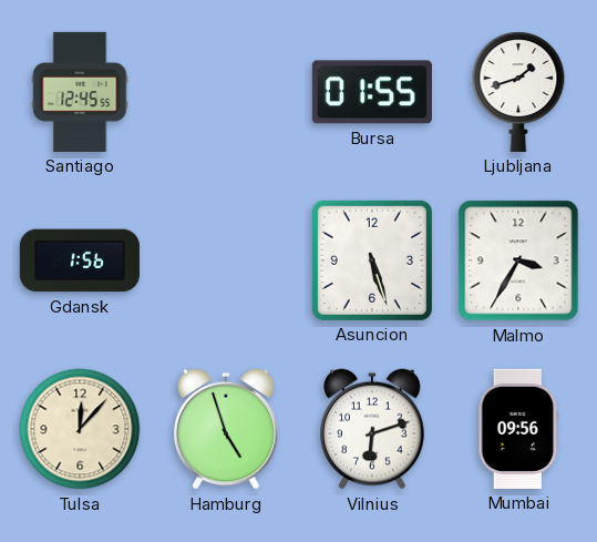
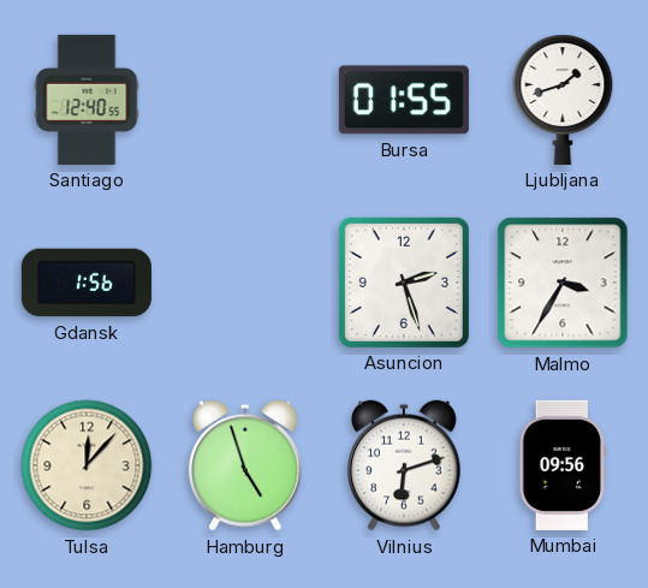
Santiago: 12:45 -> 12:40 (87, 100)
Asuncion: 5:27 -> 2:27 (404, 283)
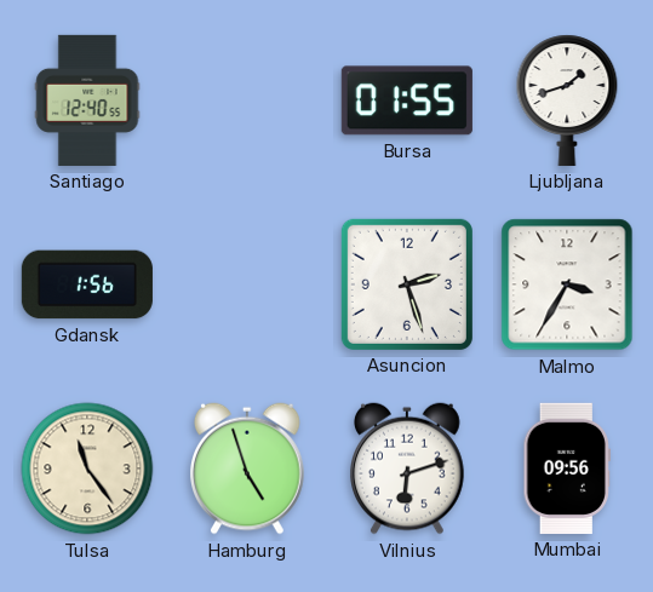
Tulsa: 12:07 -> 11:24 (87, 469)
